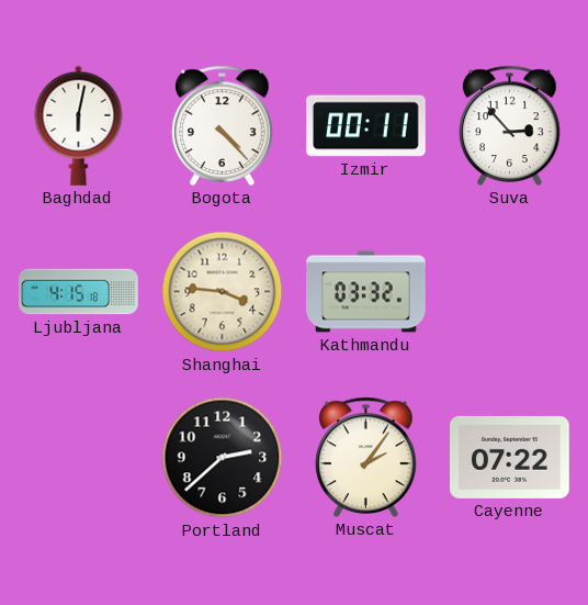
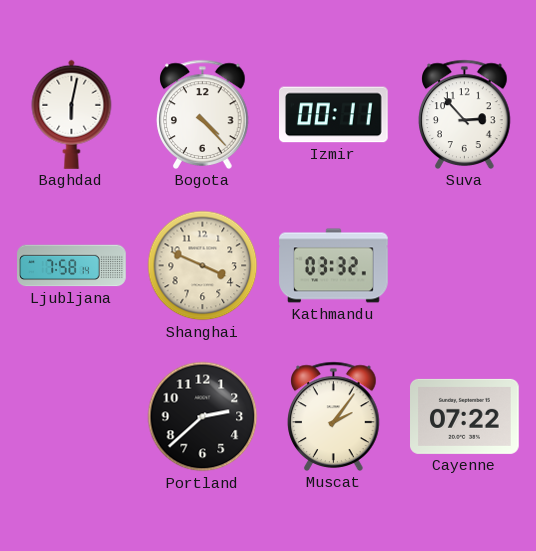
Ljubljana: 4:15 -> 7:58 (72, 266)
Shanghai: 3:46 -> 3:49 (203, 266)
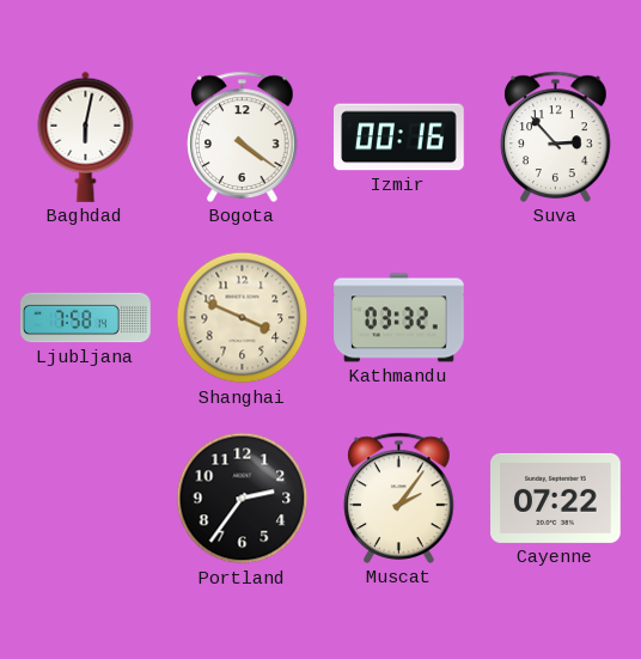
Bogota: 4:23 -> 4:21 (243, 136)
Izmir: 00:11 -> 00:16 (399, 138)
Portland: 2:38 -> 2:36 (243, 499)
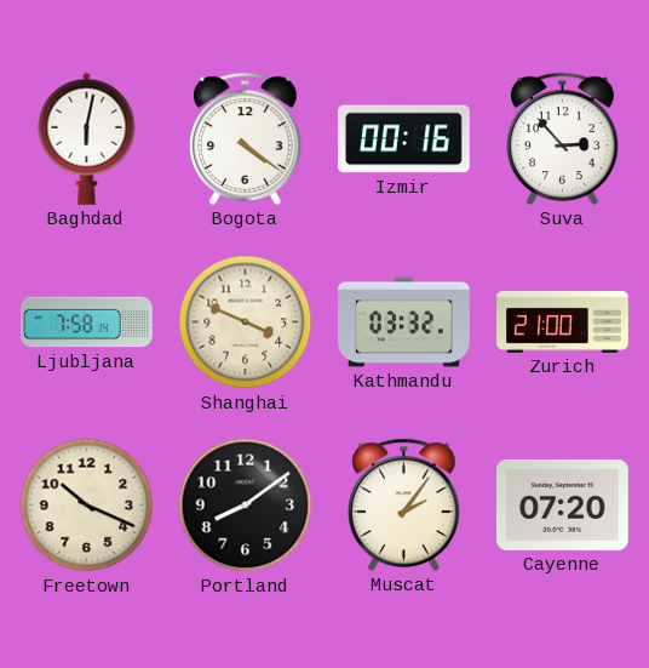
Zurich: none -> 21:00 (563, 321)
Freetown: none -> 10:19 (87, 506)
Portland: 2:36 -> 8:09 (246, 506)
Cayenne: 07:22 -> 07:20 (563, 504)
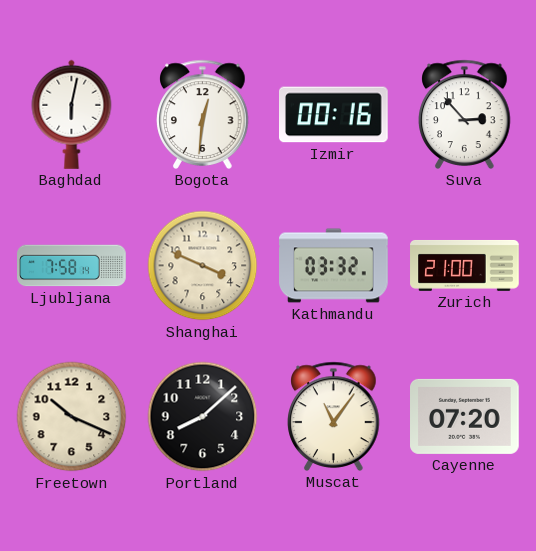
Bogota: 4:21 -> 12:31 (203, 114)
Portland: 8:09 -> 8:08 (203, 417)
Muscat: 2:06 -> 11:06 (334, 416)
